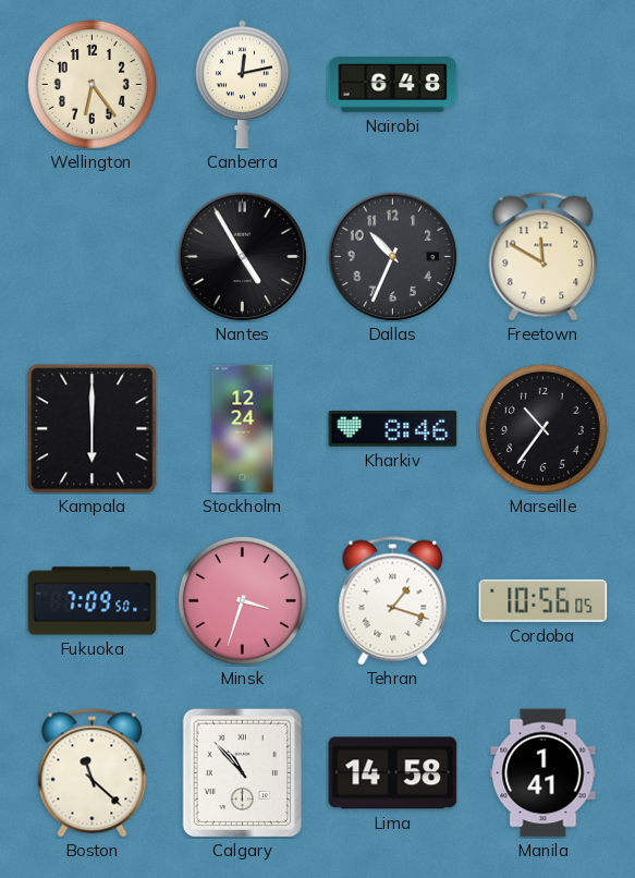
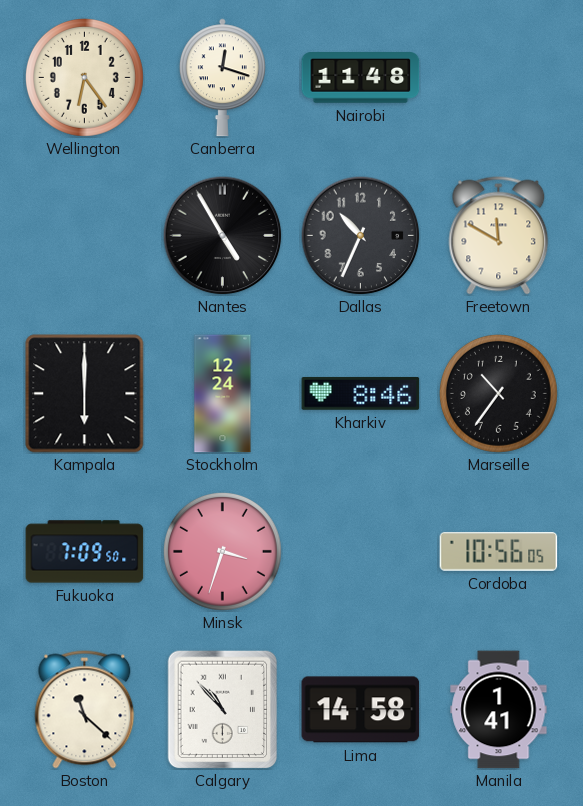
Canberra: 12:13 -> 12:18 (222, 78)
Nairobi: 6:48 -> 11:48 (361, 78)
Tehran: 1:18 -> none (393, 601)
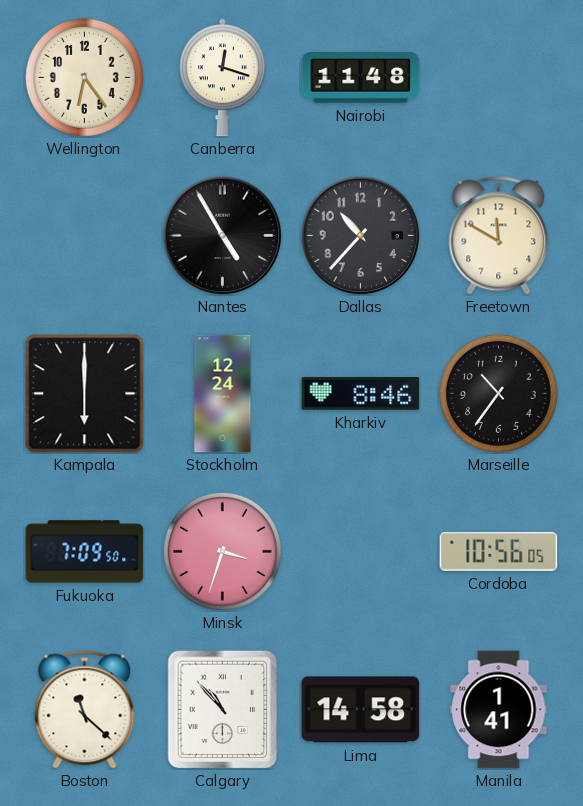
Dallas: 10:34 -> 10:37 (360, 235)
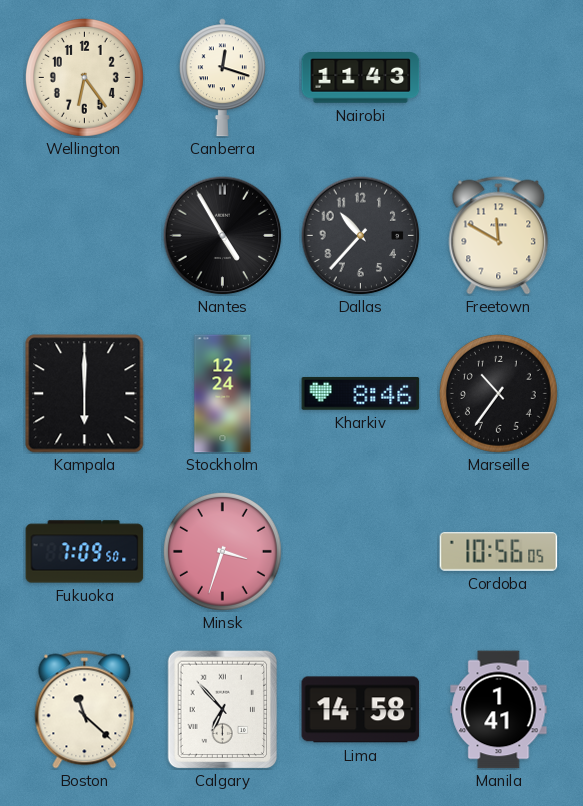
Nairobi: 11:48 -> 11:43 (361, 78)
Calgary: 10:53 -> 6:53 (223, 709)
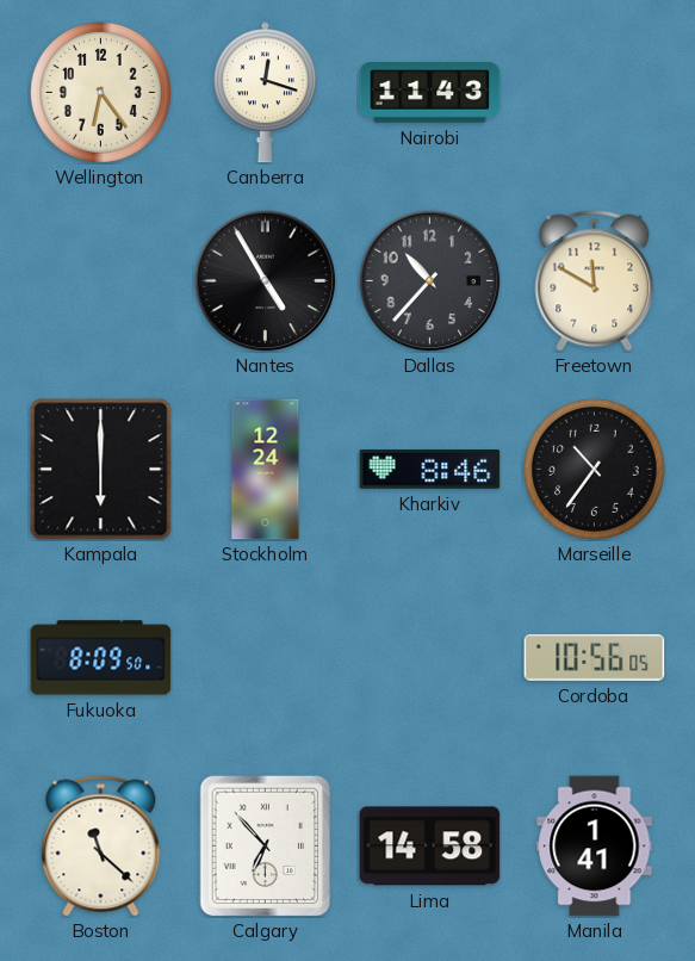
Fukuoka: 7:09 -> 8:09 (101, 658)
Minsk: 3:33 -> none (222, 551)
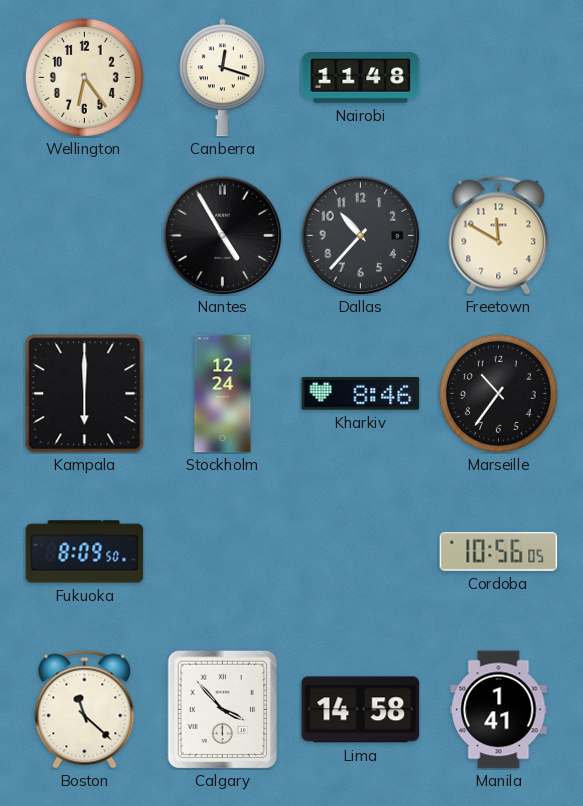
Nairobi: 11:43 -> 11:48 (361, 78)
Calgary: 6:53 -> 3:53 (223, 709)
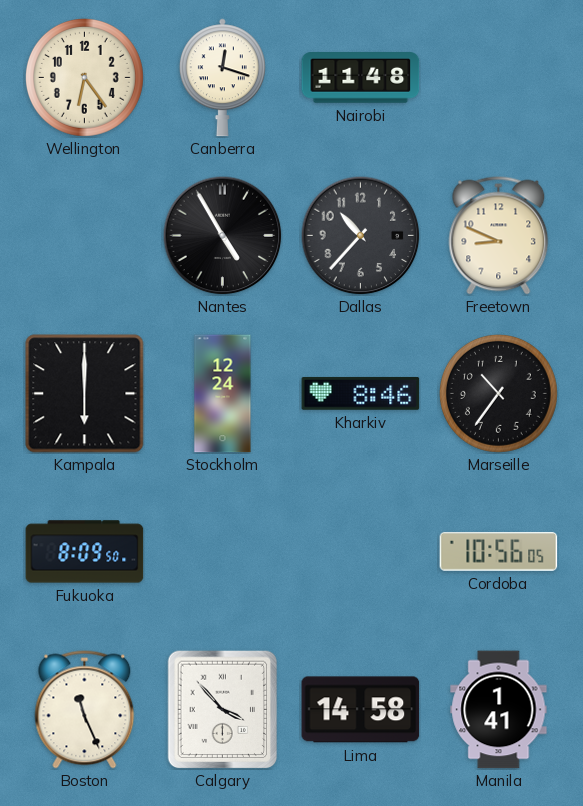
Freetown: 11:50 -> 8:49 (499, 236)
Boston: 11:22 -> 11:26 (85, 710)
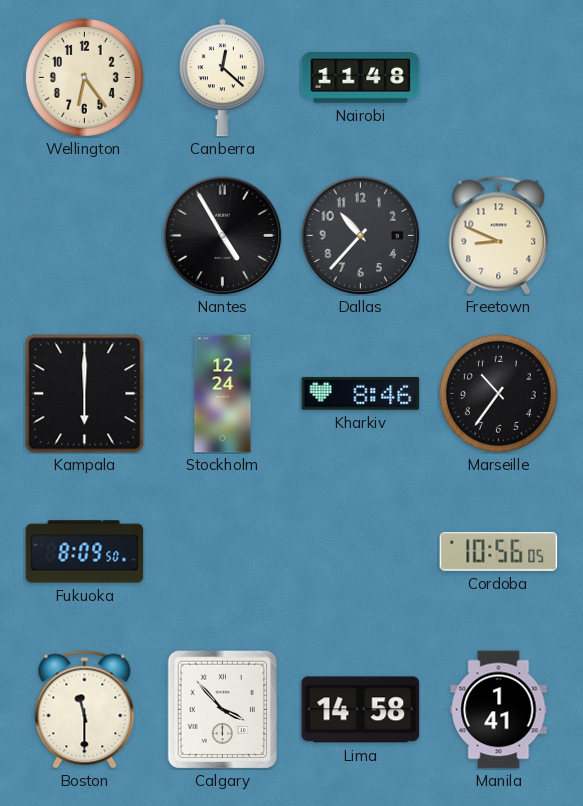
Canberra: 12:18 -> 12:22 (222, 78)
Boston: 11:26 -> 11:30 (85, 710)
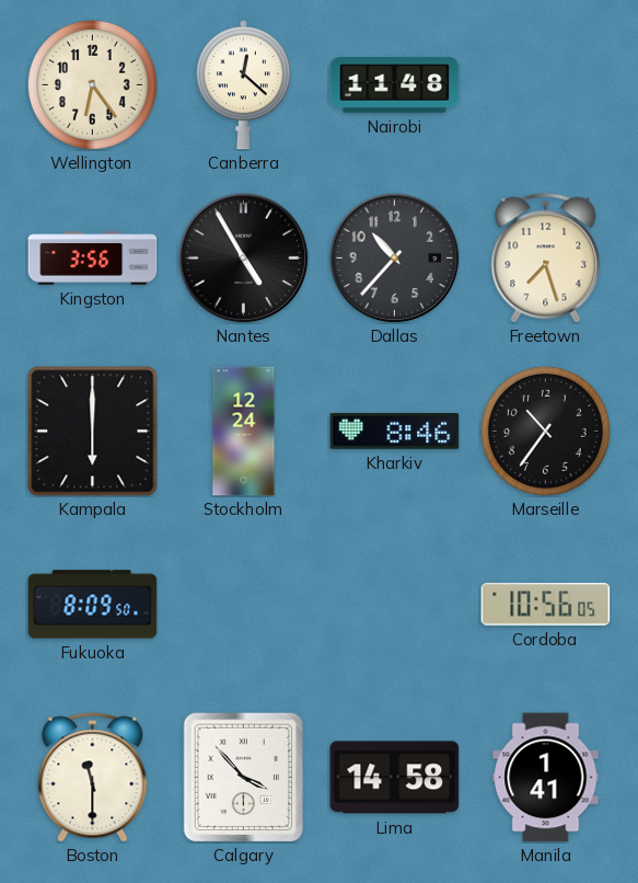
Kingston: none -> 3:56 (93, 259)
Freetown: 8:49 -> 7:27 (546, 259)
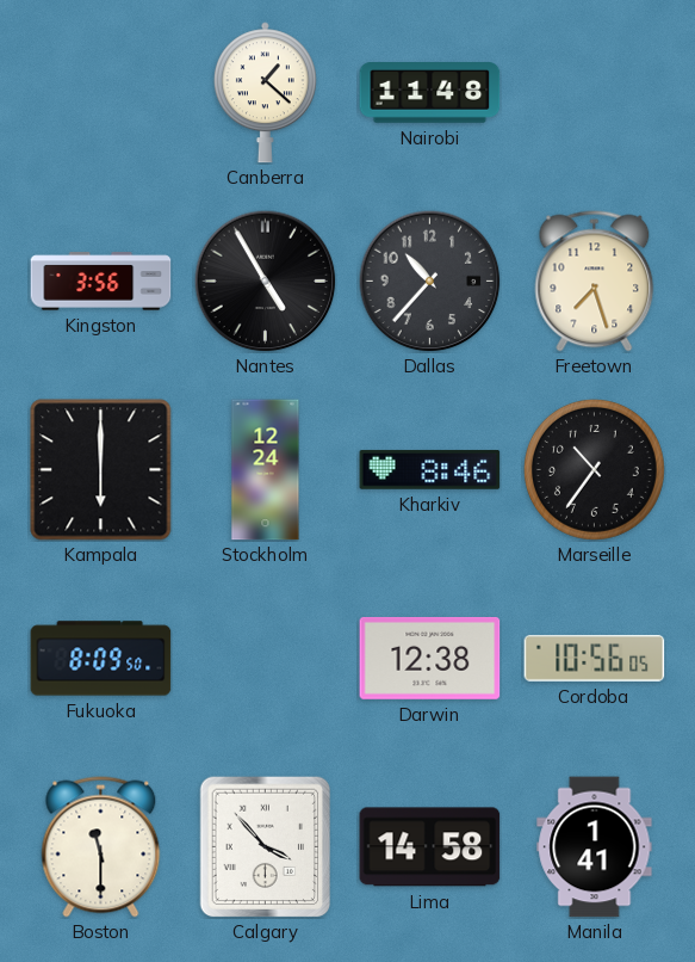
Wellington: 6:24 -> none (92, 84)
Canberra: 12:22 -> 1:22 (265, 93)
Darwin: none -> 12:38 (430, 658)
